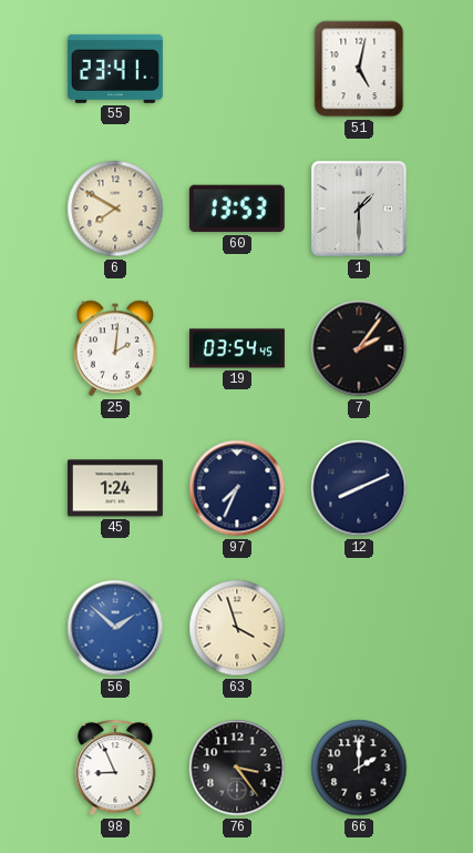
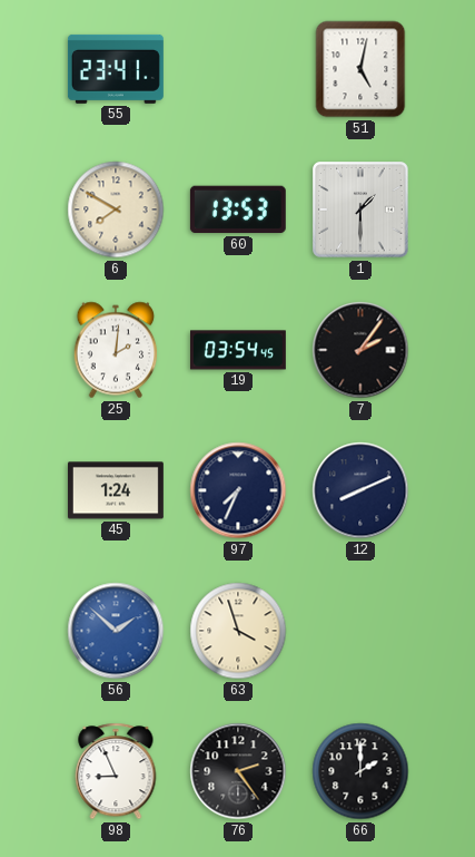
76: 3:24 -> 2:24 (238, 771)
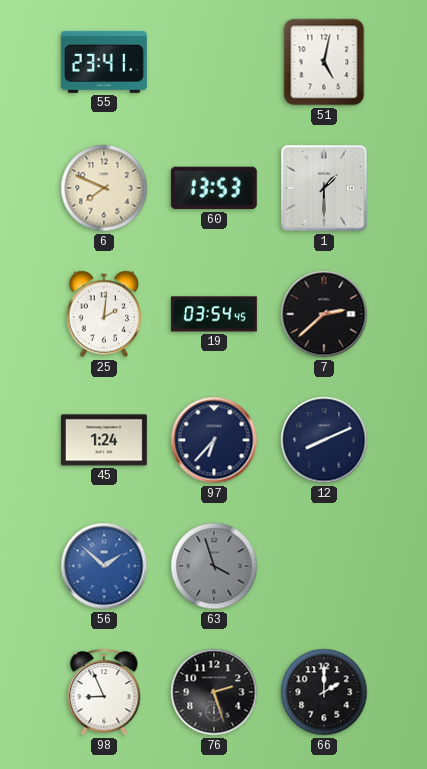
6: 7:50 -> 7:49 (104, 188)
7: 2:06 -> 2:38 (324, 314)
97: 7:34 -> 6:37 (214, 440)
63 dial: cream -> grey (214, 566)
76: 2:24 -> 2:27 (214, 692)
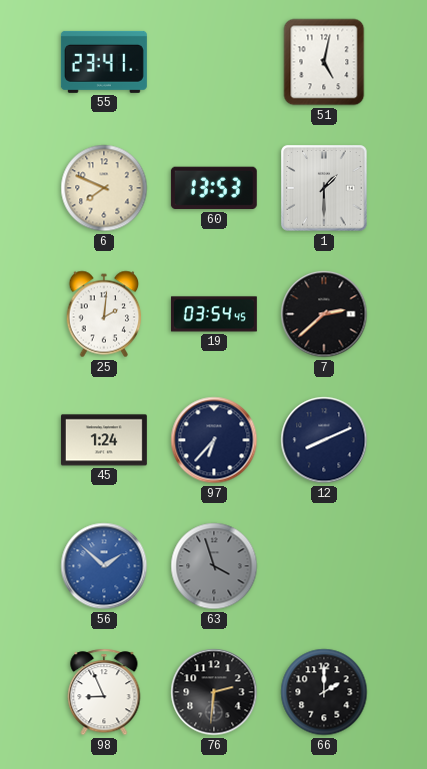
76: 2:27 -> 2:31 (214, 692)
